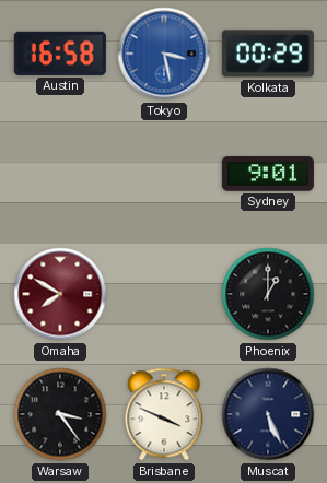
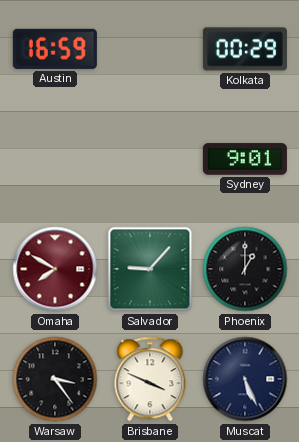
Austin: 16:58 -> 16:59 (55, 49)
Tokyo: 3:28 -> none (164, 54)
Salvador: none -> 9:07 (150, 269)
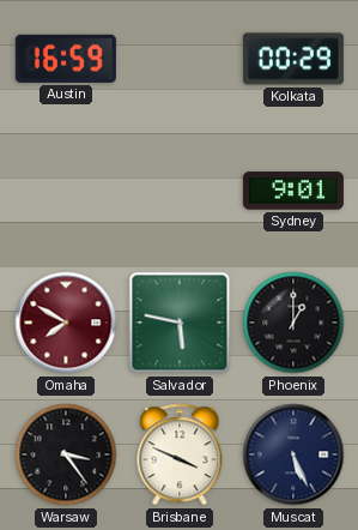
Salvador: 9:07 -> 5:47 (180, 323)
